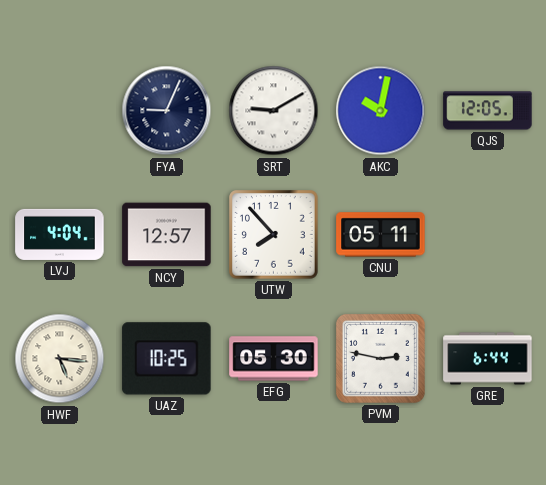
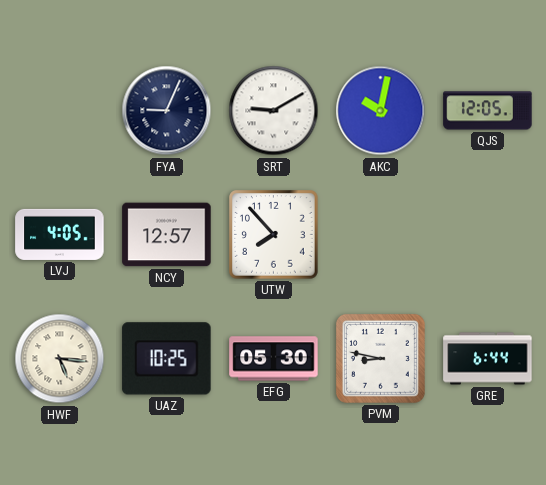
LVJ: 4:04 -> 4:05 (60, 234)
CNU: 05:11 -> none (381, 235)
PVM: 2:47 -> 8:47 (380, 358)
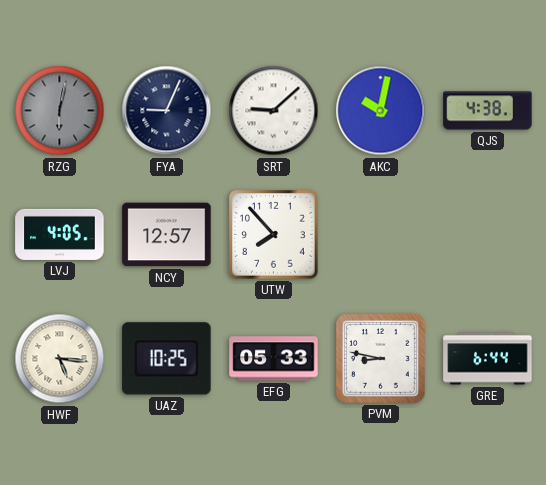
RZG: none -> 6:02 (60, 111)
SRT: 9:10 -> 9:08 (274, 111)
QJS: 12:05 -> 4:38 (488, 111)
EFG: 05:30 -> 05:33 (274, 359)
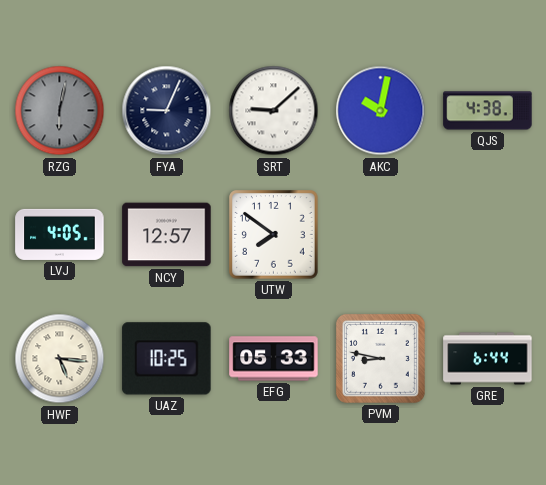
UTW: 7:53 -> 7:51 (274, 235)
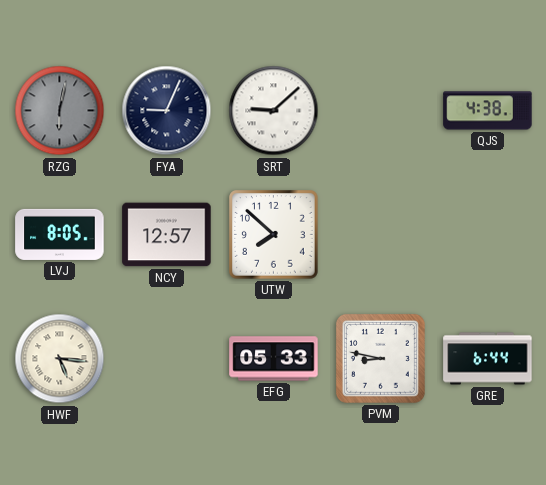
AKC: 10:02 -> none (381, 111)
LVJ: 4:05 -> 8:05 (60, 234)
UTW: 7:51 -> 7:52 (274, 235)
UAZ: 10:25 -> none (167, 359)
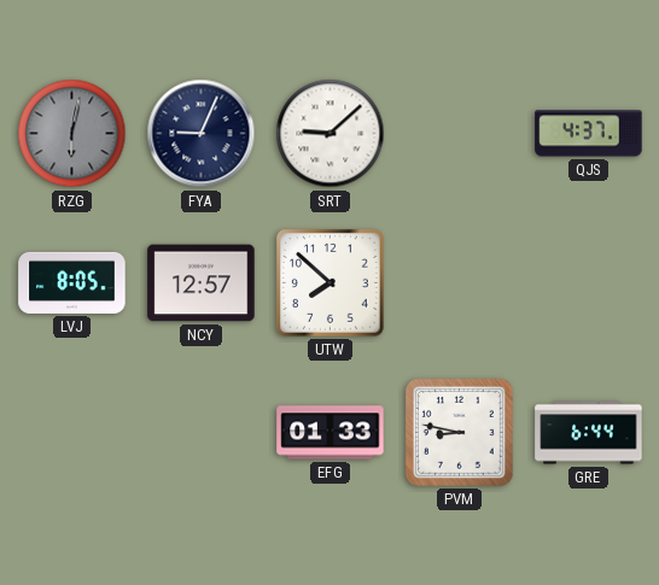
QJS: 4:38 -> 4:37 (589, 134)
HWF: 5:16 -> none (60, 359)
EFG: 05:33 -> 01:33 (331, 433)
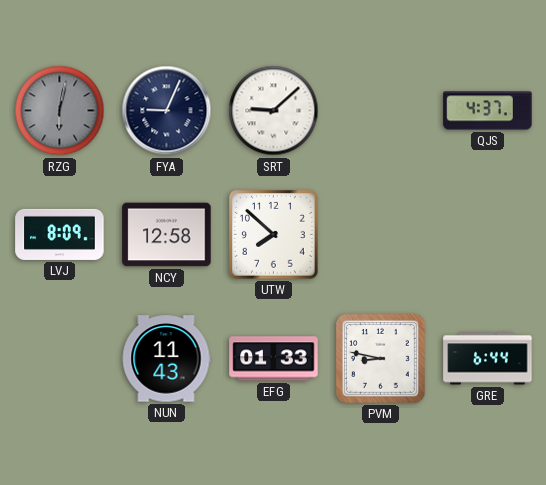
LVJ: 8:05 -> 8:09 (60, 234)
NCY: 12:57 -> 12:58 (167, 235)
NUN: none -> 11:43 (166, 359)
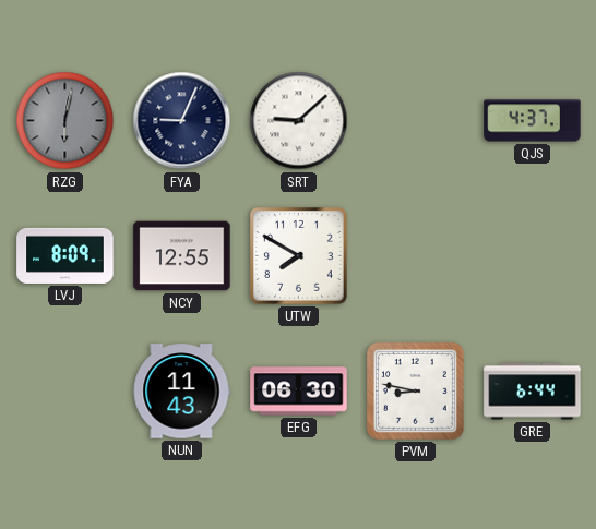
NCY: 12:58 -> 12:55 (182, 256)
UTW: 7:52 -> 7:50 (299, 256)
EFG: 01:33 -> 06:30 (299, 392)
